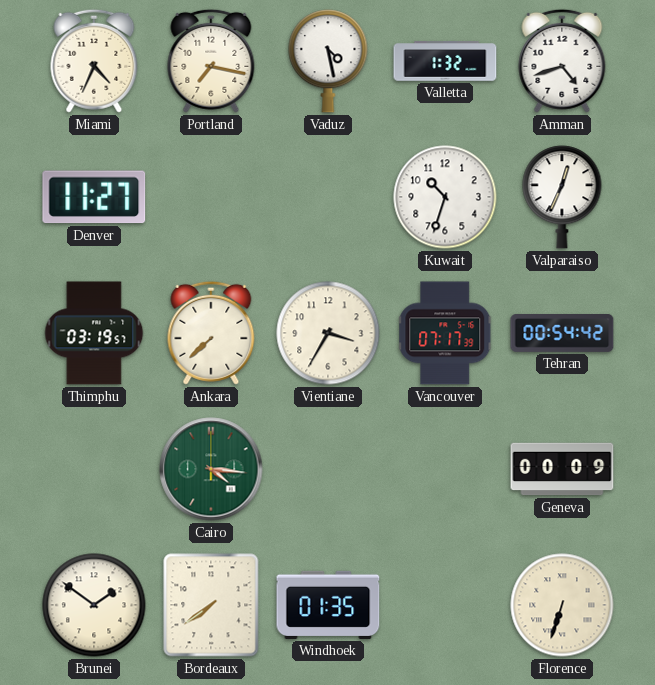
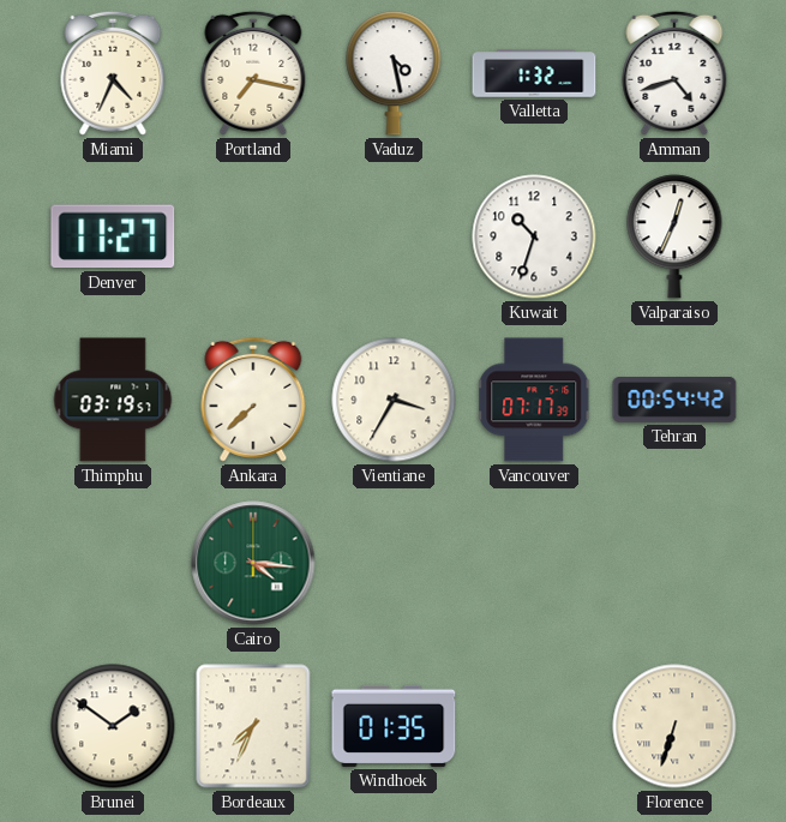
Geneva: 00:09 -> none (562, 469)
Bordeaux: 7:39 -> 7:34 (253, 726)
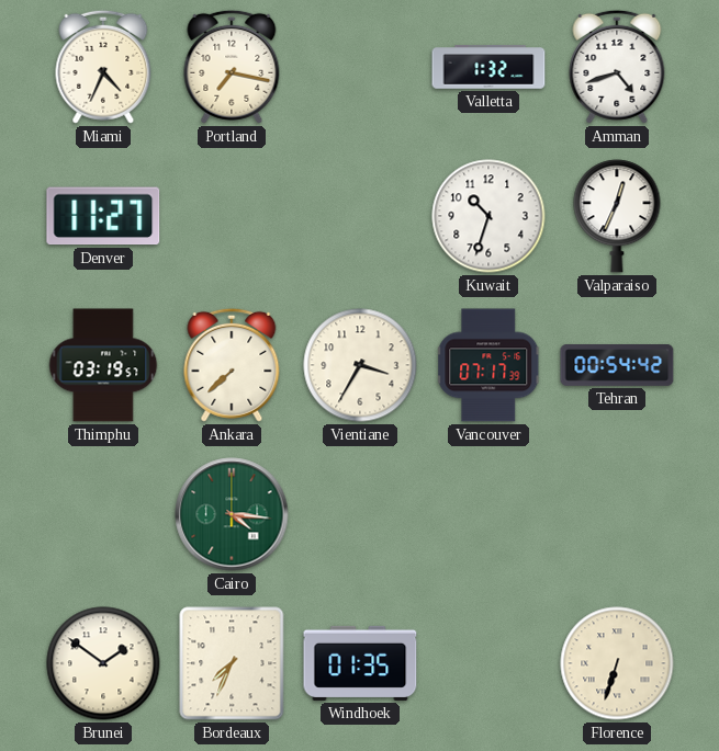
Vaduz: 4:28 -> none (394, 73)
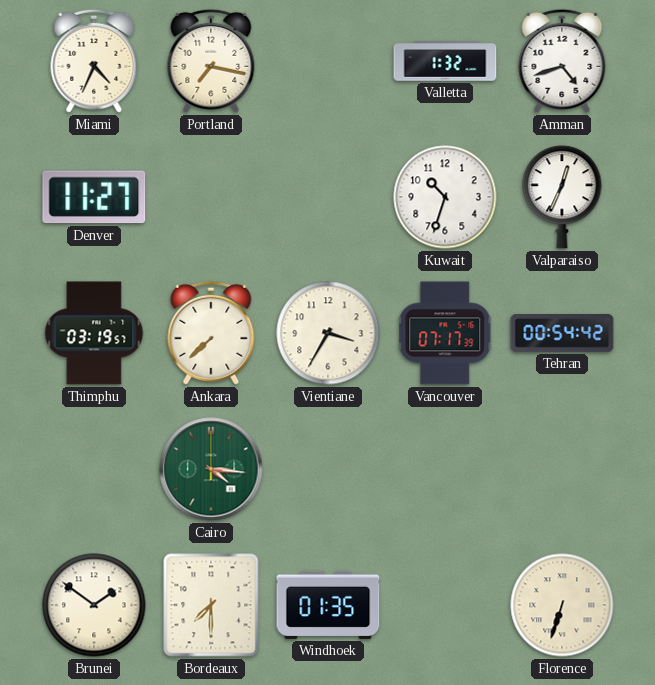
Bordeaux: 7:34 -> 7:30 (211, 605)
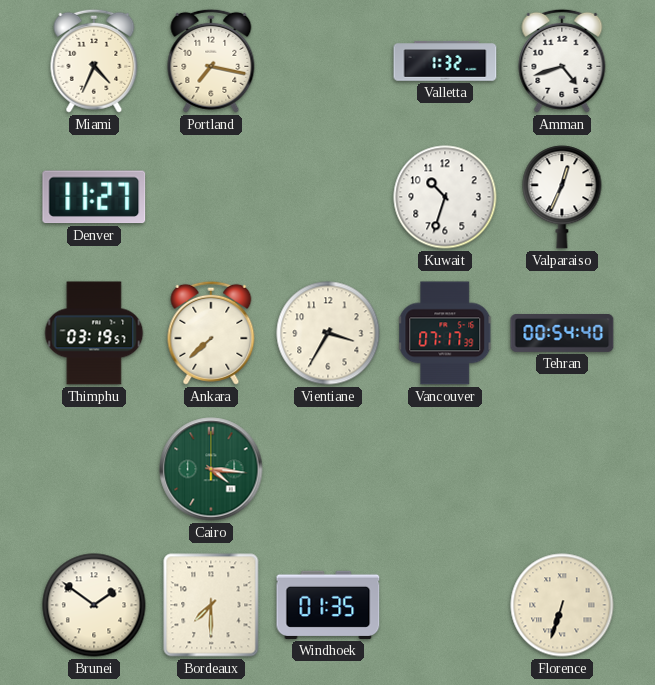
Tehran: 00:54:42 -> 00:54:40 (562, 334)
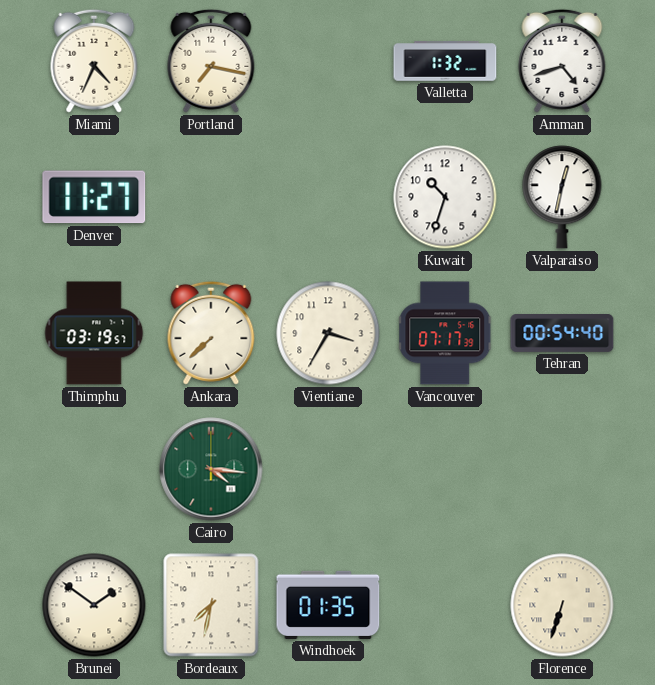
Valparaiso: 12:34 -> 12:32 (562, 197)
Bordeaux: 7:30 -> 7:32 (211, 605)
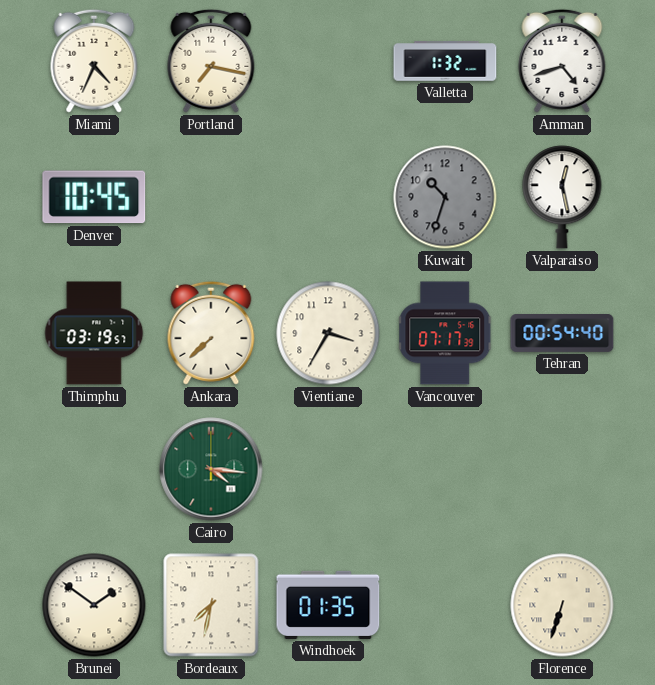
Denver: 11:27 -> 10:45 (94, 197)
Kuwait dial: white -> grey (445, 197)
Valparaiso: 12:32 -> 12:28 (562, 197)
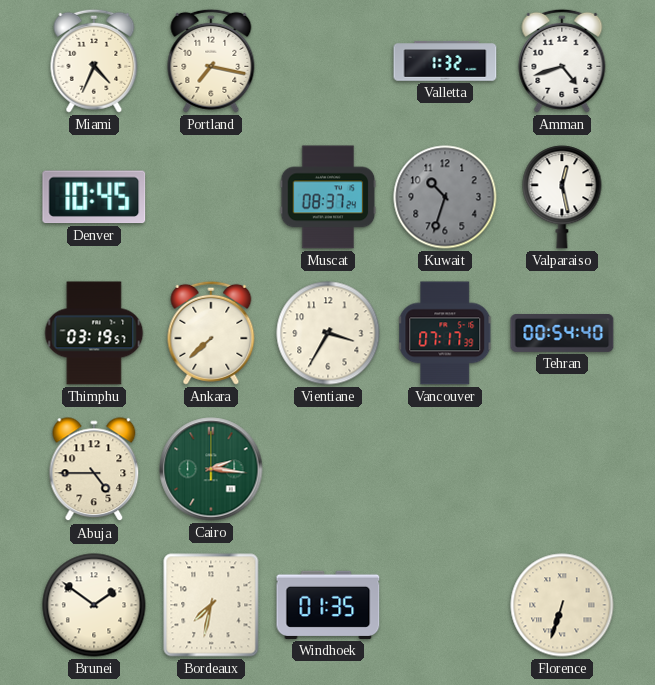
Muscat: none -> 08:37 (328, 197)
Abuja: none -> 4:45 (94, 470)
Cairo: 4:16 -> 2:16 (211, 469)
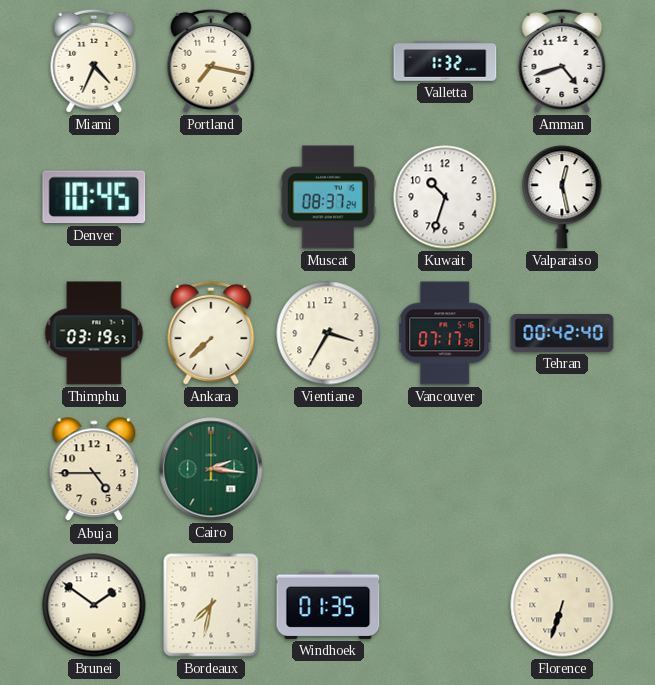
Kuwait dial: grey -> white (445, 197)
Tehran: 00:54 -> 00:42 (562, 334)
